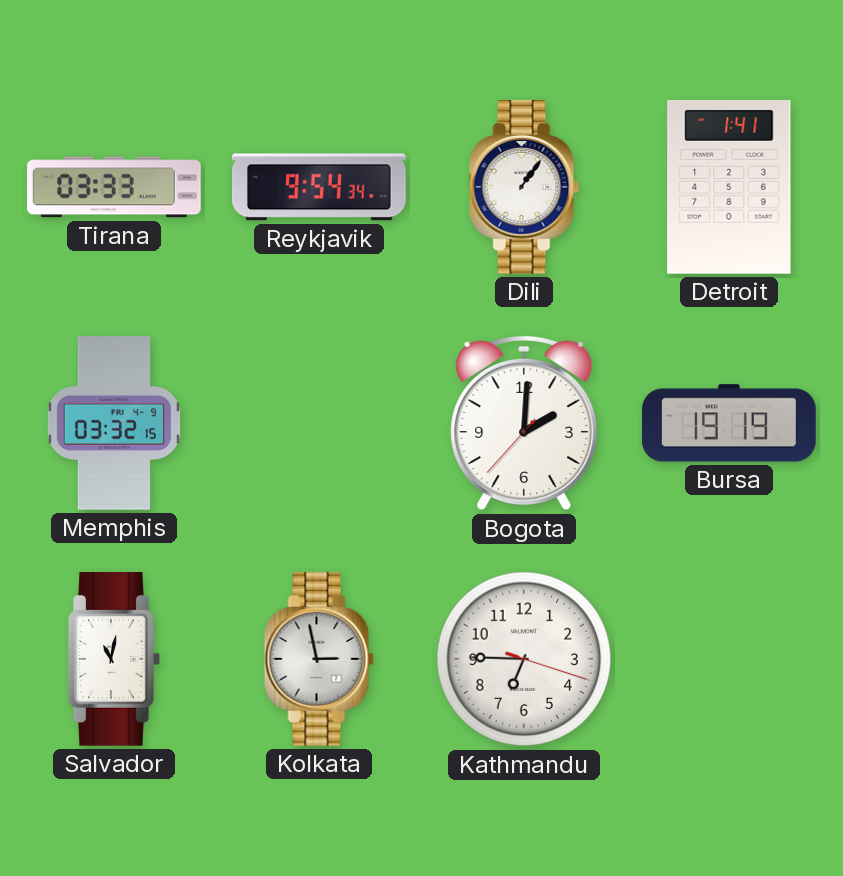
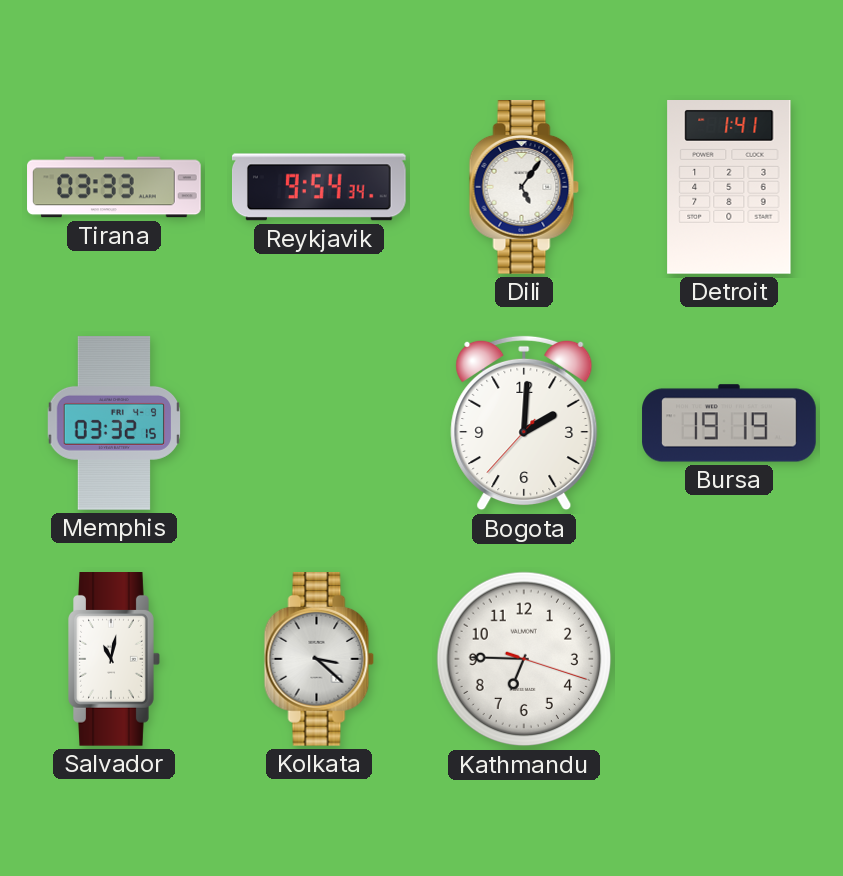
Dili: 1:06 -> 5:06 (524, 188)
Kolkata: 2:58 -> 3:22 (319, 660)
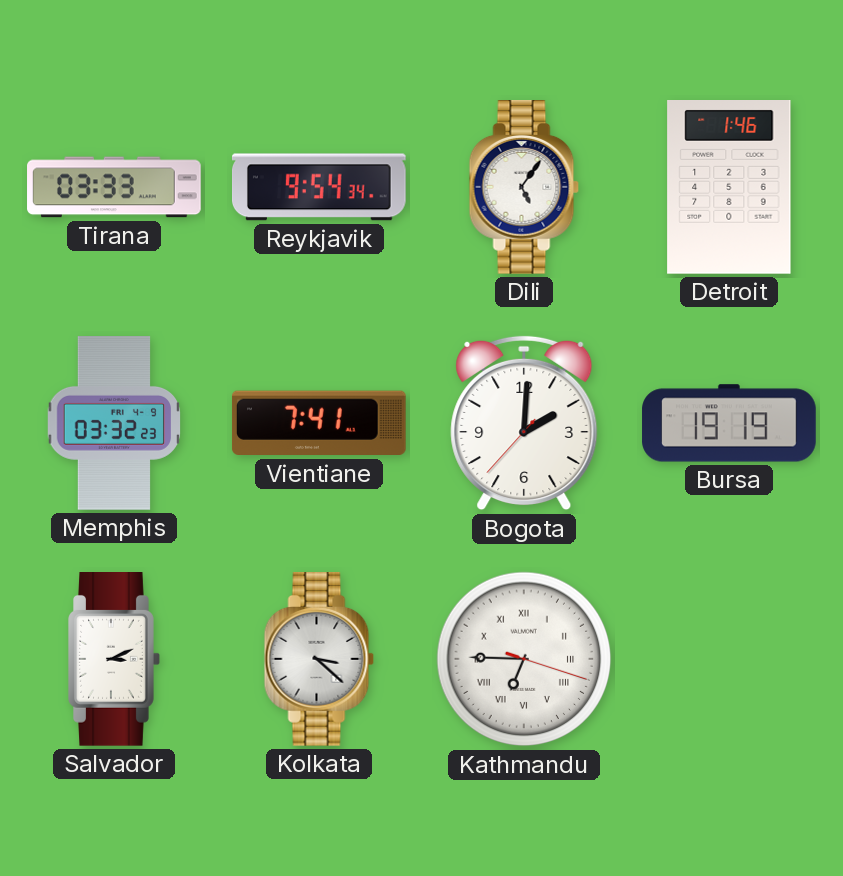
Detroit: 1:41 -> 1:46 (729, 188)
Memphis: 03:32:15 -> 03:32:23 (114, 423)
Vientiane: none -> 7:41 (319, 423)
Salvador: 11:02 -> 3:11 (114, 660)
Kathmandu numerals: Arabic -> Roman (524, 659)
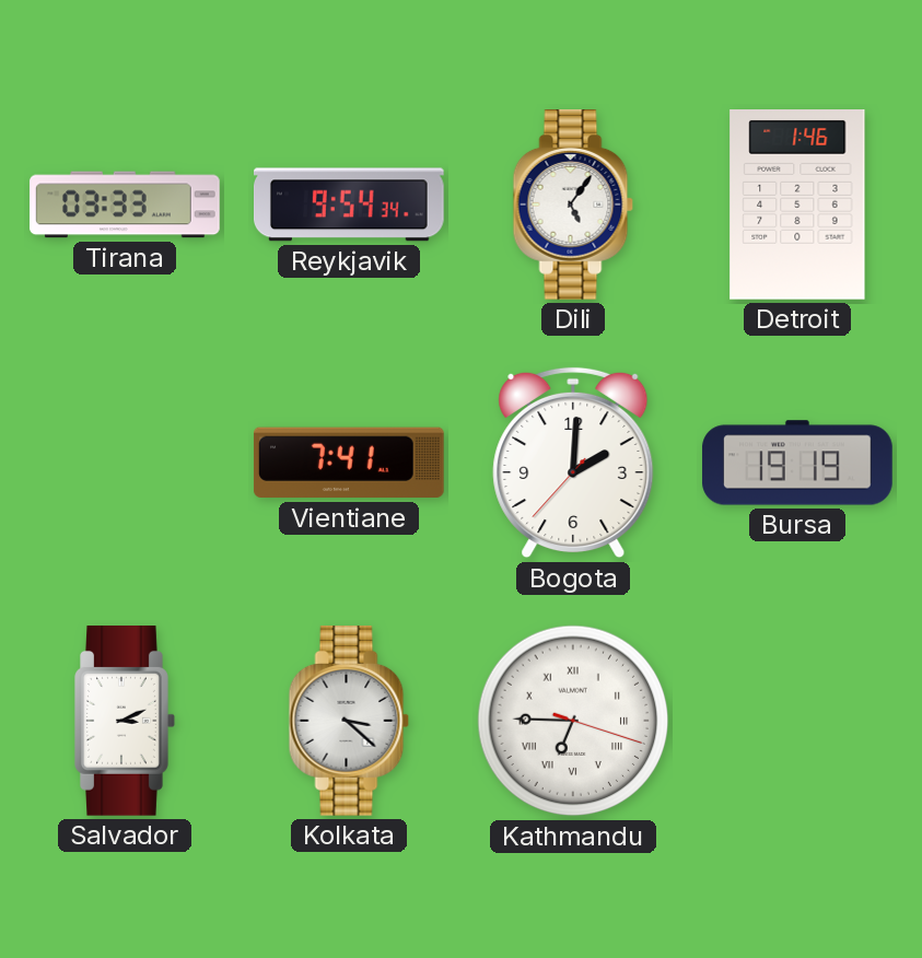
Memphis: 03:32 -> none (114, 423)
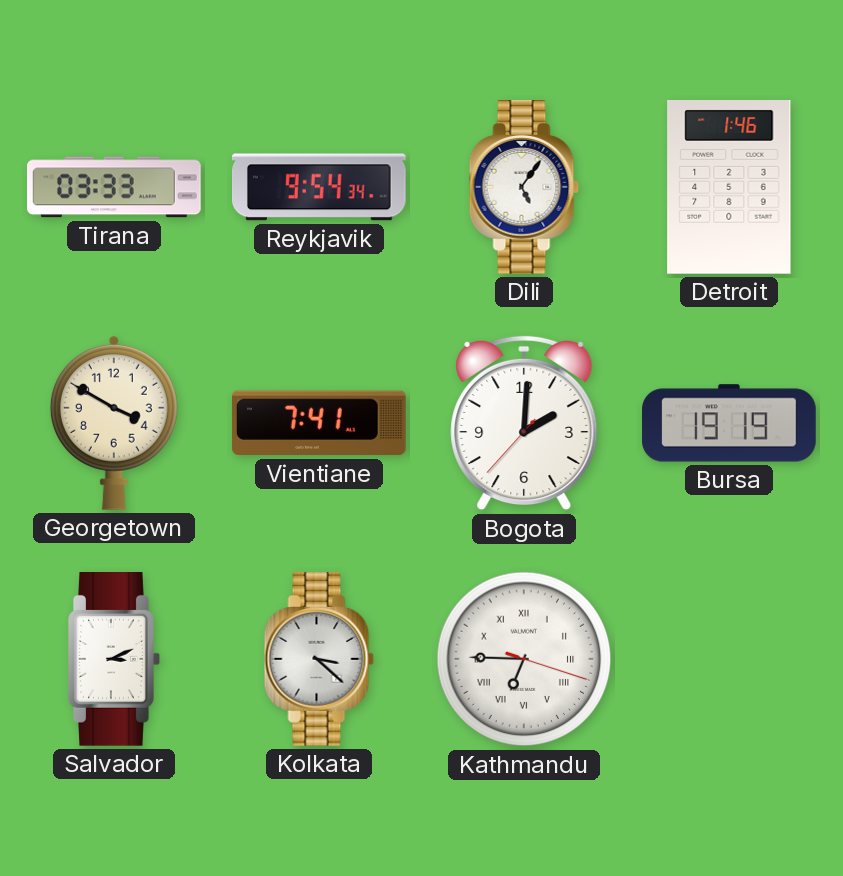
Georgetown: none -> 3:50 (114, 423)
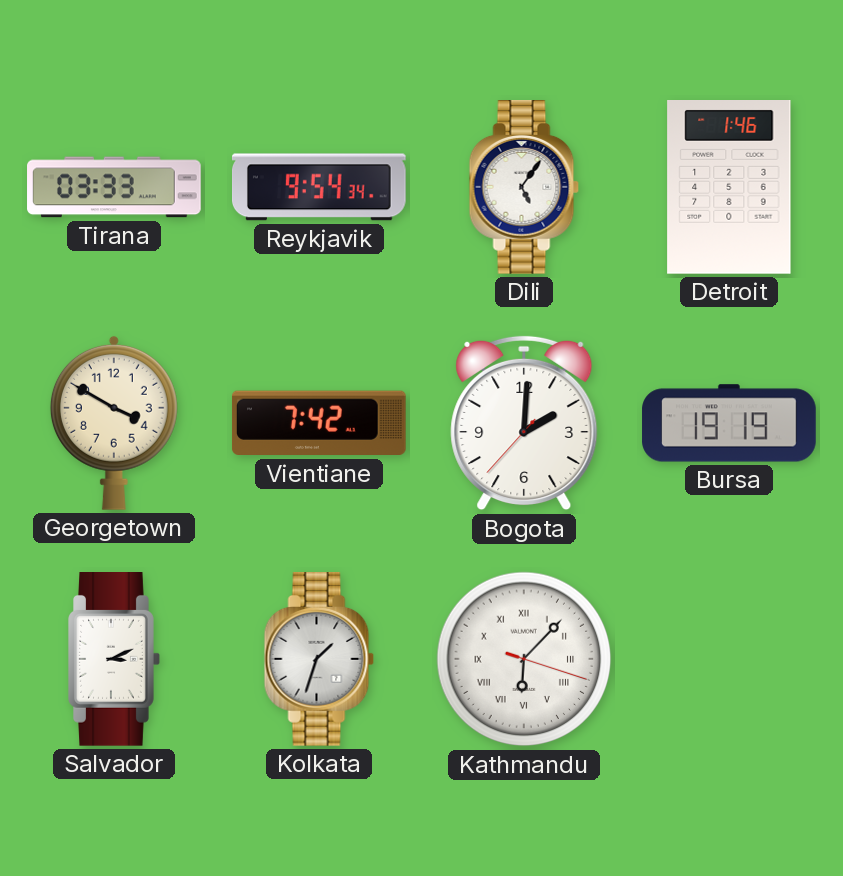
Vientiane: 7:41 -> 7:42 (319, 423)
Kolkata: 3:22 -> 1:33 (319, 660)
Kathmandu: 6:45 -> 6:07 (524, 659)
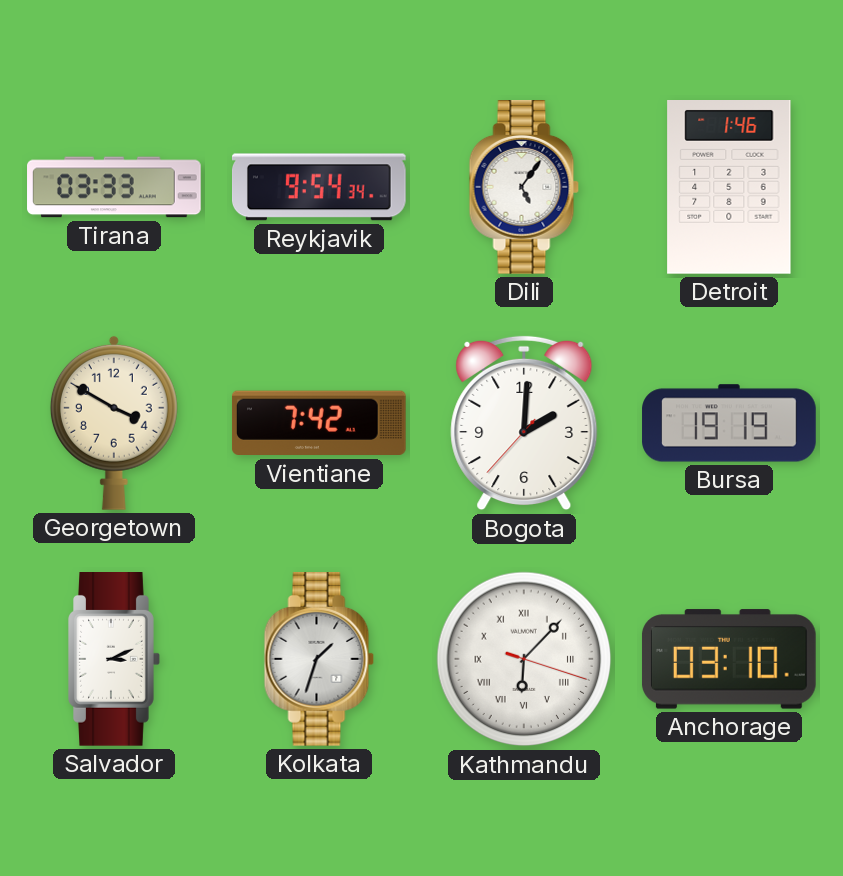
Anchorage: none -> 03:10 (729, 659)
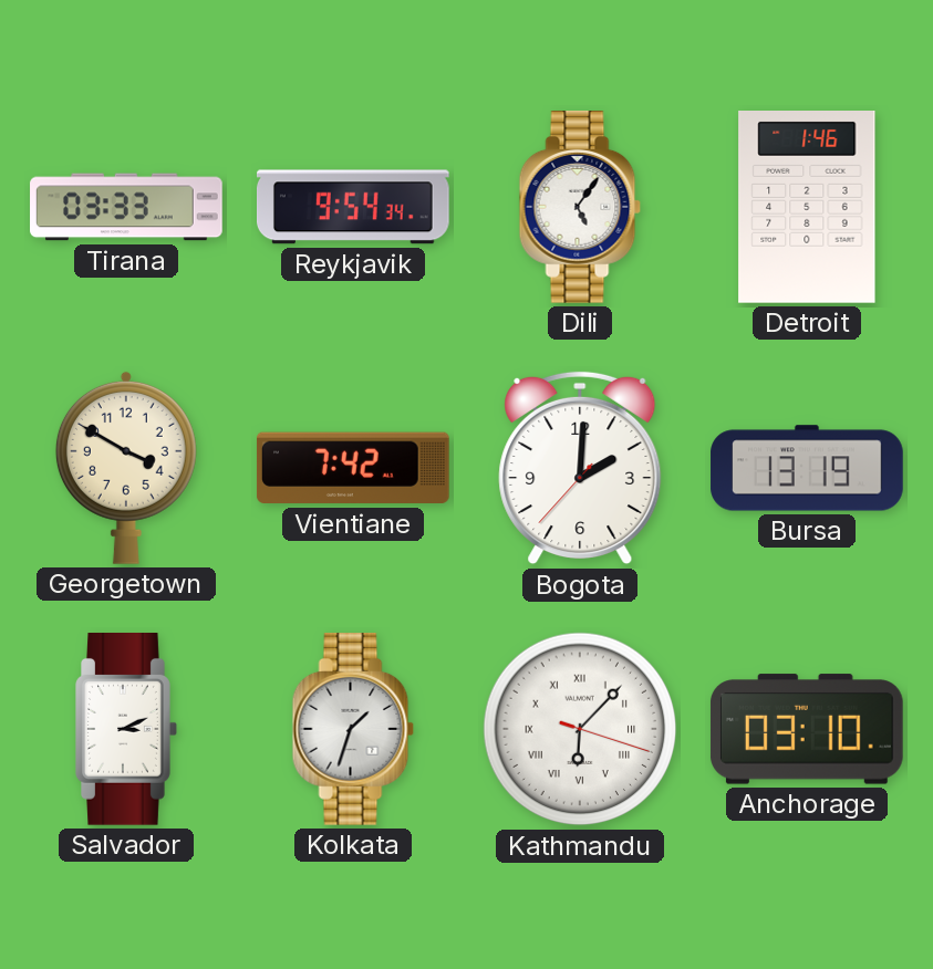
Bursa: 19:19 -> 13:19 (807, 468)
